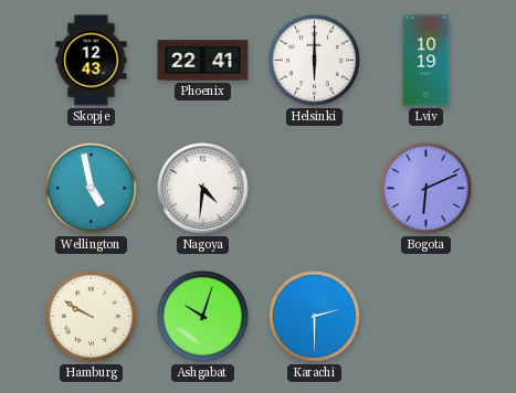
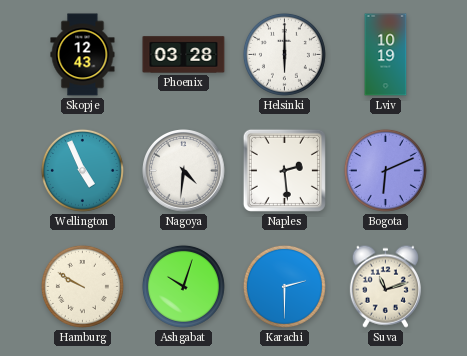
Phoenix: 22:41 -> 03:28 (184, 55)
Wellington: 4:58 -> 4:56 (82, 170)
Naples: none -> 2:29 (284, 170)
Suva: none -> 11:12 (385, 286)
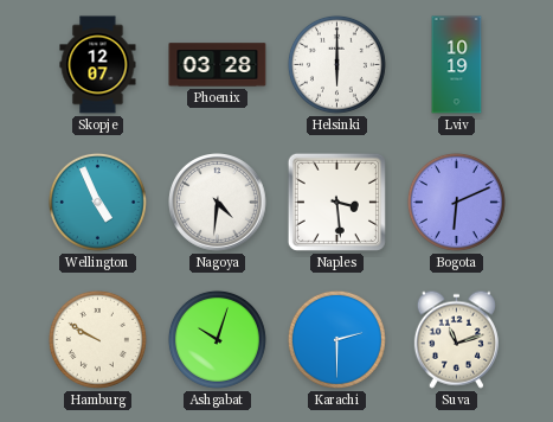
Skopje: 12:43 -> 12:07 (98, 65)
Naples: 2:29 -> 3:29 (336, 202)
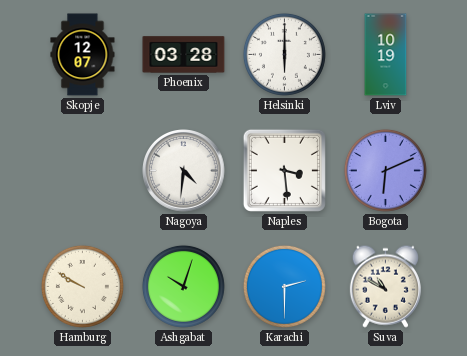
Wellington: 4:56 -> none (97, 202)
Suva: 11:12 -> 10:50 (385, 286)
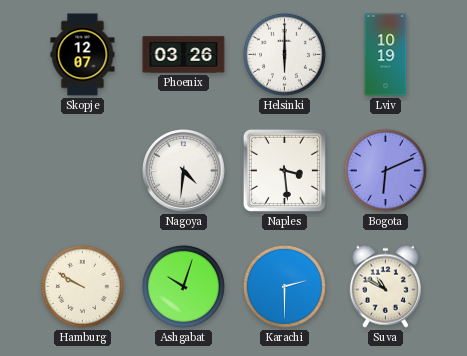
Phoenix: 03:28 -> 03:26 (184, 55)
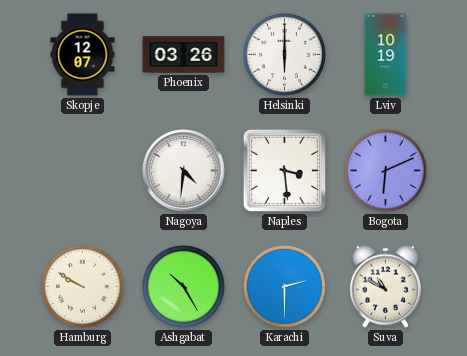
Ashgabat: 10:03 -> 10:25 (183, 286)
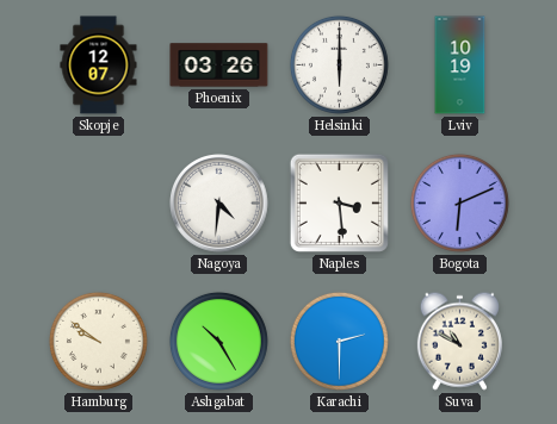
Hamburg: 9:50 -> 9:51 (98, 341)
